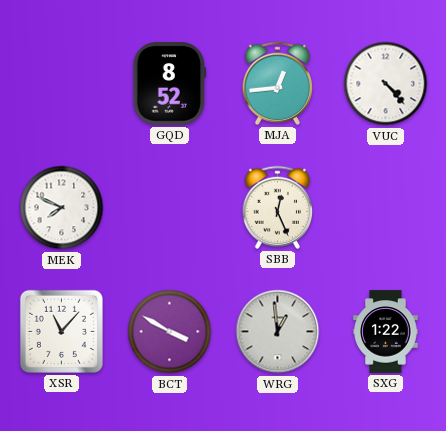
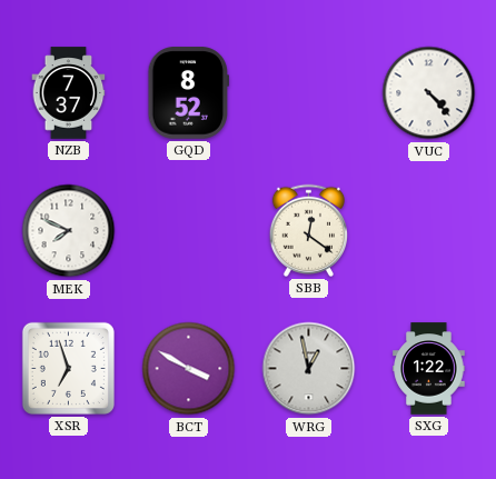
NZB: none -> 7:37 (69, 93)
MJA: 12:44 -> none (277, 83)
SBB: 12:26 -> 12:21 (308, 230)
XSR: 11:07 -> 6:57 (68, 368)
WRG: 12:59 -> 12:58 (309, 369)
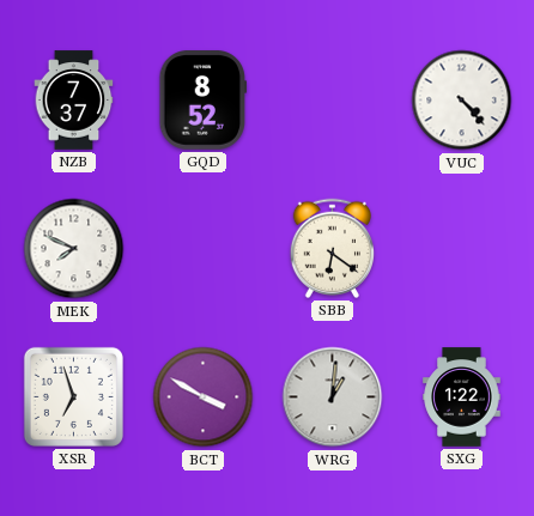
SBB: 12:21 -> 6:21 (332, 248)
WRG: 12:58 -> 1:01 (333, 397)
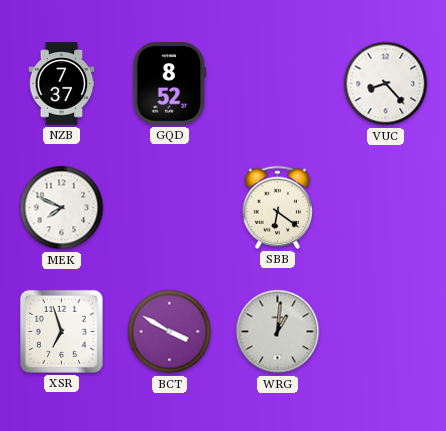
VUC: 4:23 -> 8:23 (386, 84)
SXG: 1:22 -> none (462, 397)
